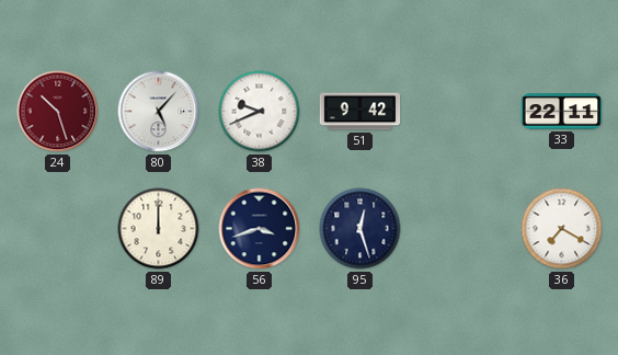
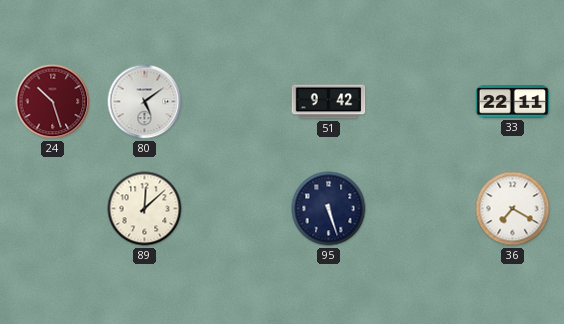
80: 5:07 -> 5:09 (145, 102)
38: 9:41 -> none (260, 112)
89: 12:00 -> 12:08 (145, 209)
56: 3:42 -> none (260, 229)
95: 12:27 -> 5:27 (329, 209)
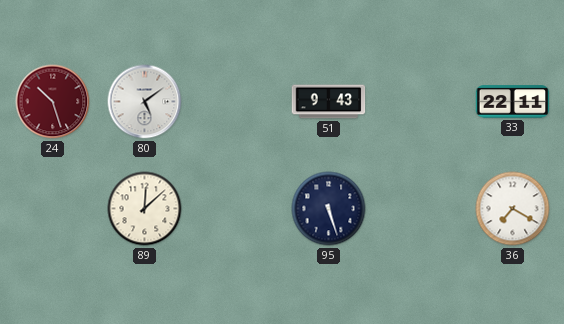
51: 9:42 -> 9:43 (329, 102)
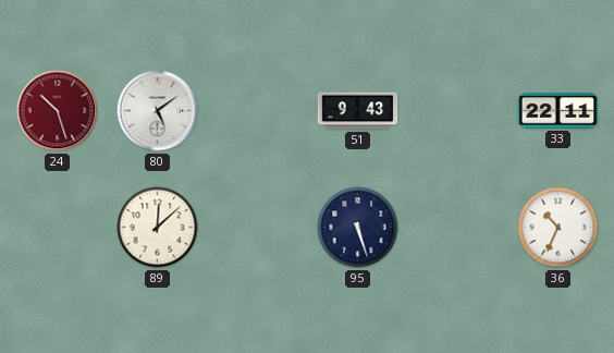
36: 7:20 -> 10:34 (558, 228)
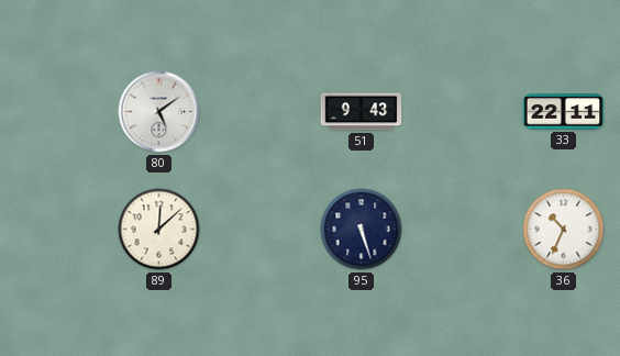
24: 10:27 -> none (58, 111)
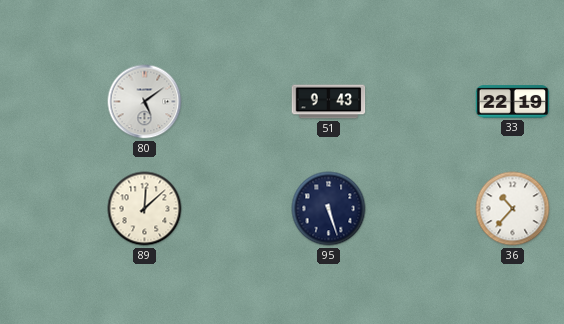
33: 22:11 -> 22:19 (513, 102)
36: 10:34 -> 10:37 (513, 209)
